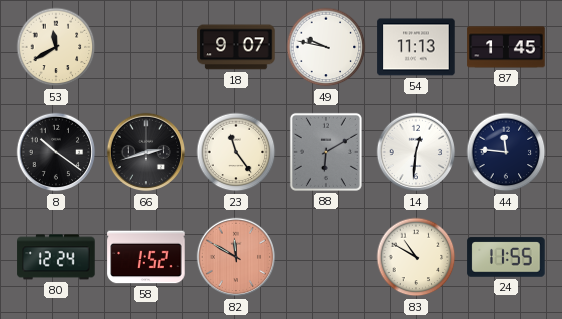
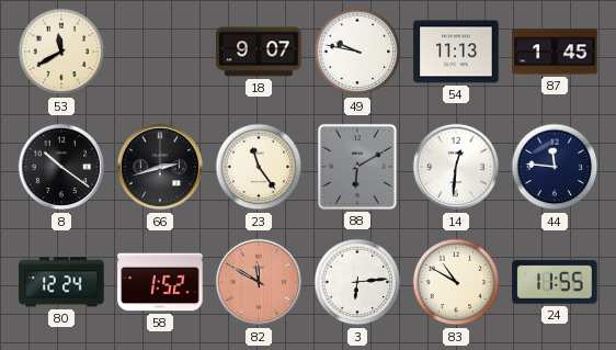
3: none -> 6:14 (357, 282)
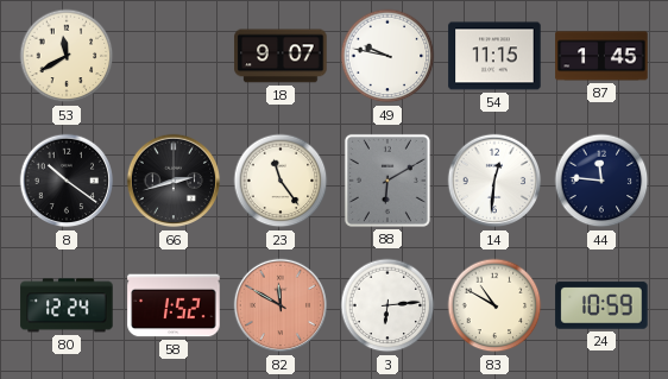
54: 11:13 -> 11:15 (494, 56)
24: 11:55 -> 10:59 (601, 305)
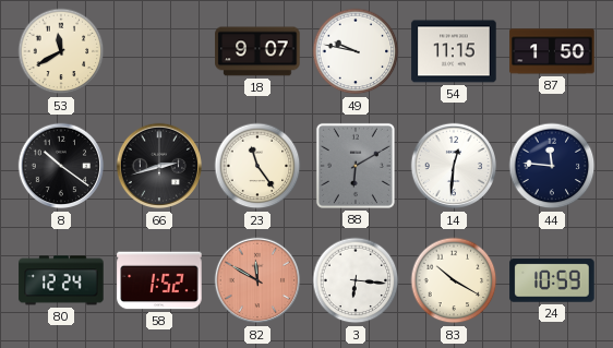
87: 1:45 -> 1:50 (552, 51)
3: 6:14 -> 6:16 (356, 280)
83: 10:50 -> 10:20 (454, 280)
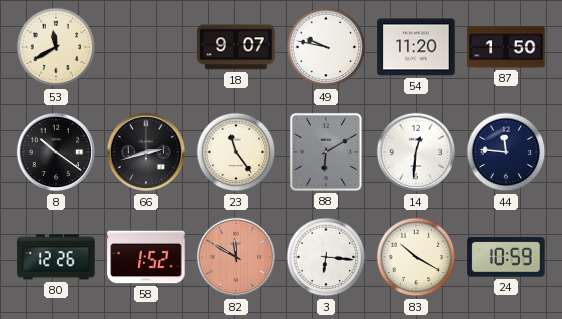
54: 11:15 -> 11:20 (416, 47)
80: 12:24 -> 12:26 (56, 257)
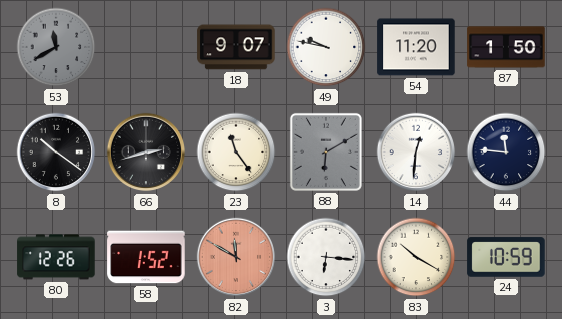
53 dial: cream -> grey (56, 47)
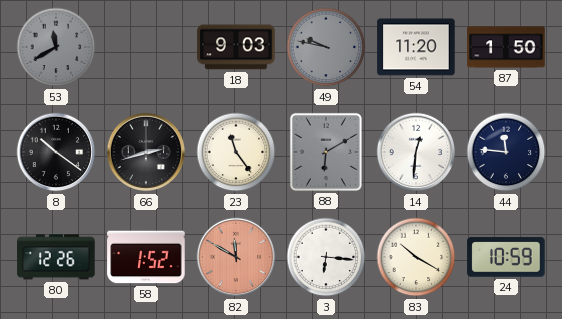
18: 9:07 -> 9:03 (236, 47)
49 dial: white -> grey (326, 47)
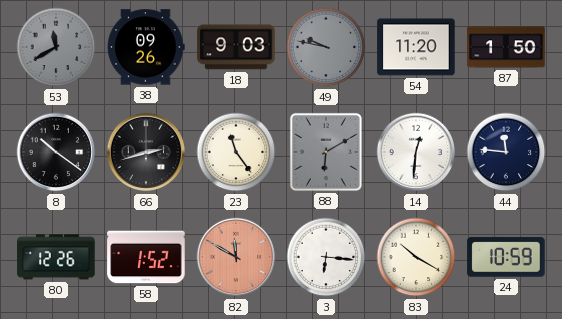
38: none -> 09:26 (146, 47)
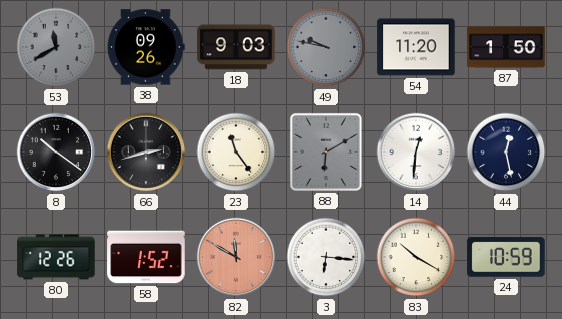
44: 11:46 -> 12:28 (506, 152)
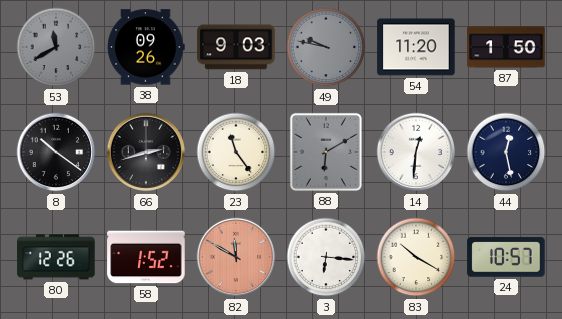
24: 10:59 -> 10:57 (506, 257)
